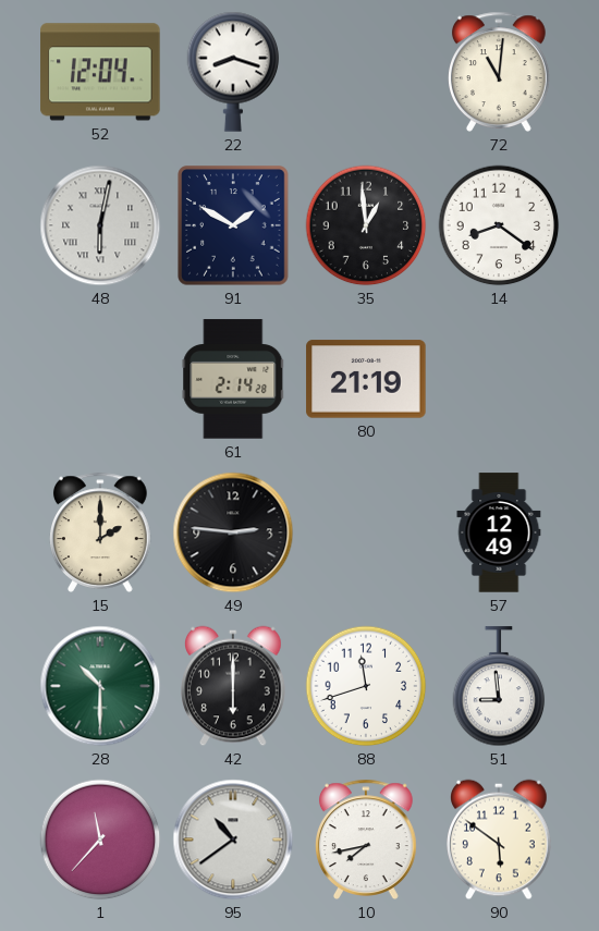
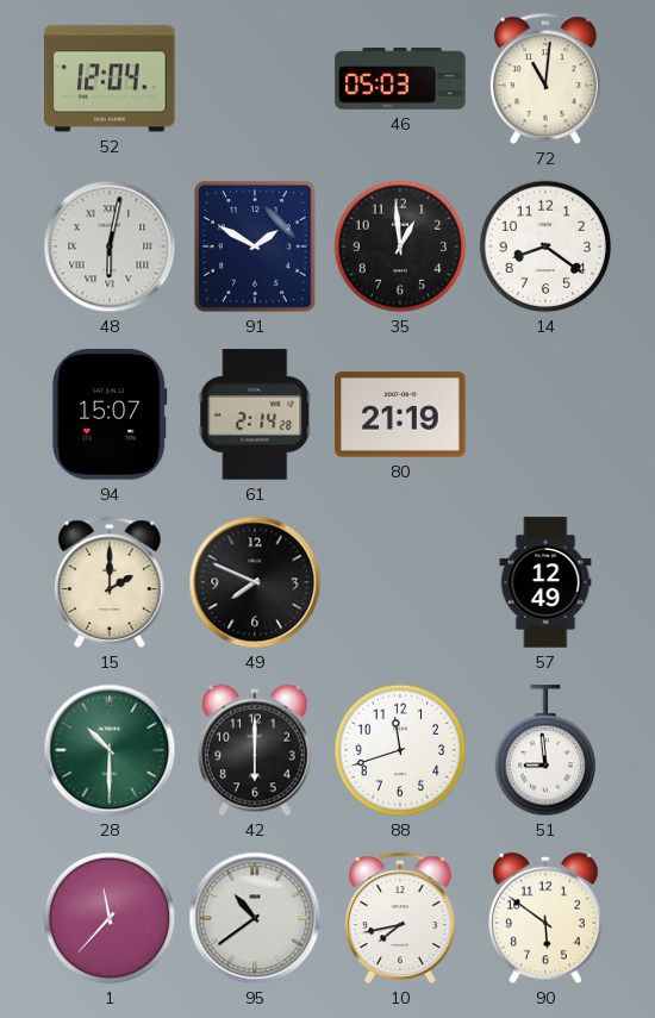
22: 8:18 -> none (233, 72)
46: none -> 05:03 (400, 79)
94: none -> 15:07 (110, 414)
49: 2:46 -> 7:49 (255, 582)
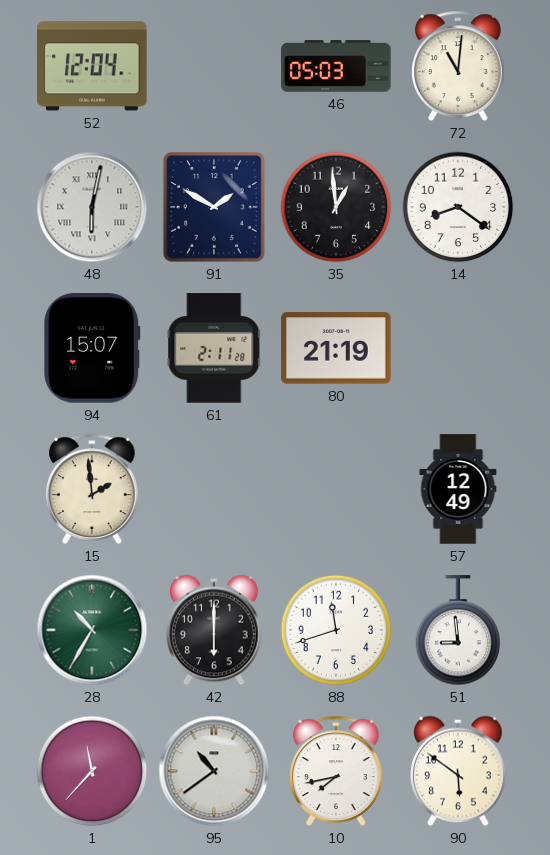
61: 2:14 -> 2:11 (214, 348)
15: 2:00 -> 1:59 (93, 489)
49: 7:49 -> none (255, 582)
28: 10:30 -> 10:35 (92, 630)
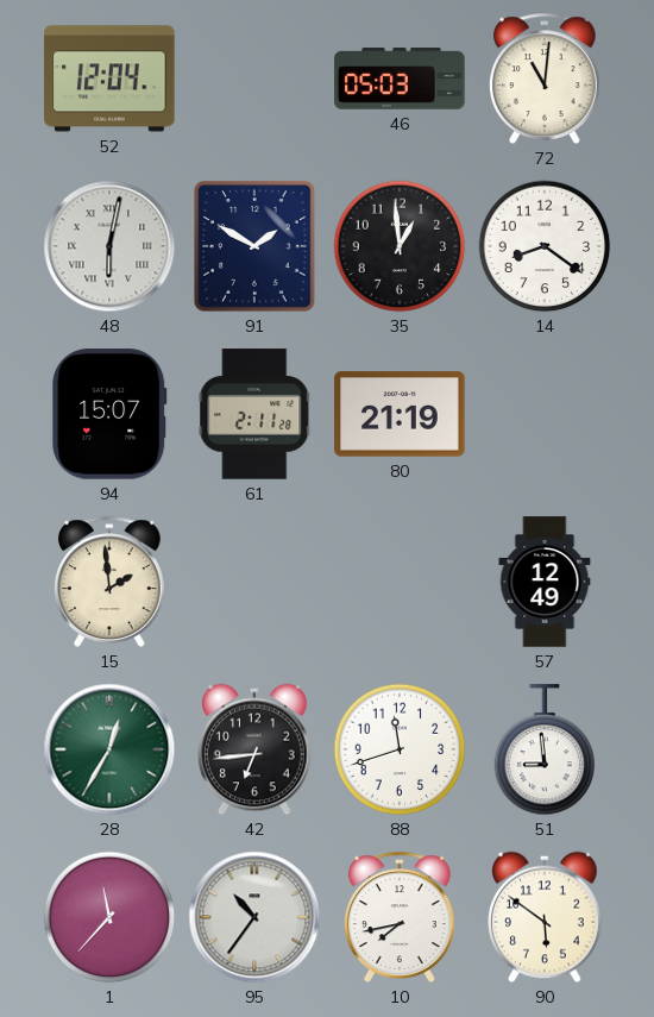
28: 10:35 -> 12:35 (109, 749)
42: 6:00 -> 6:44 (256, 749)
95: 10:39 -> 10:36 (254, 917)
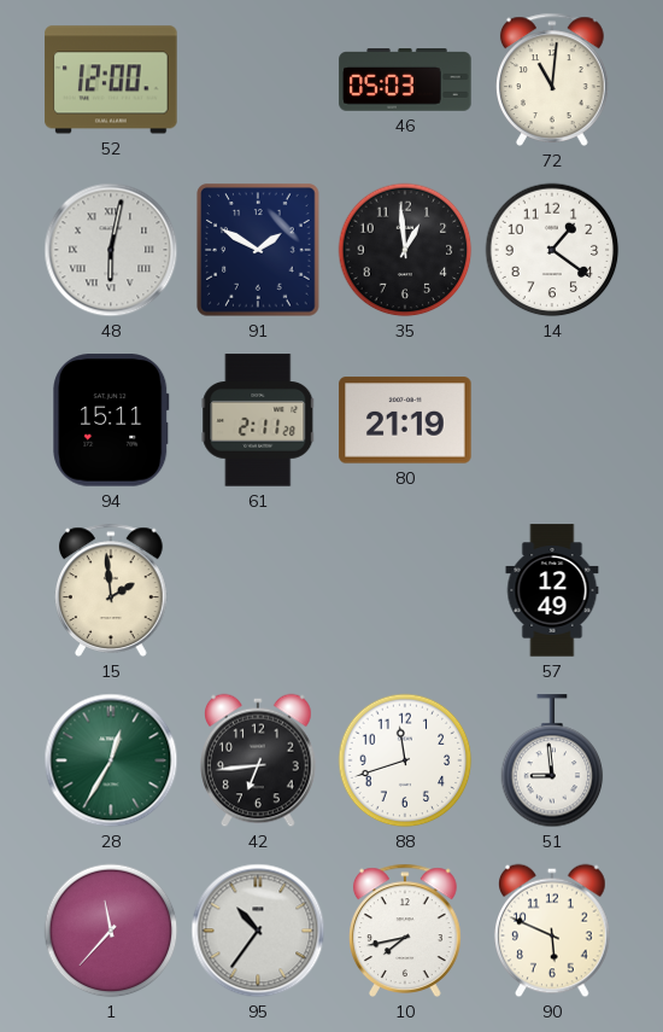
52: 12:04 -> 12:00 (111, 80)
14: 8:21 -> 1:21 (552, 250)
94: 15:07 -> 15:11 (111, 420)
90: 5:51 -> 5:49 (553, 931)
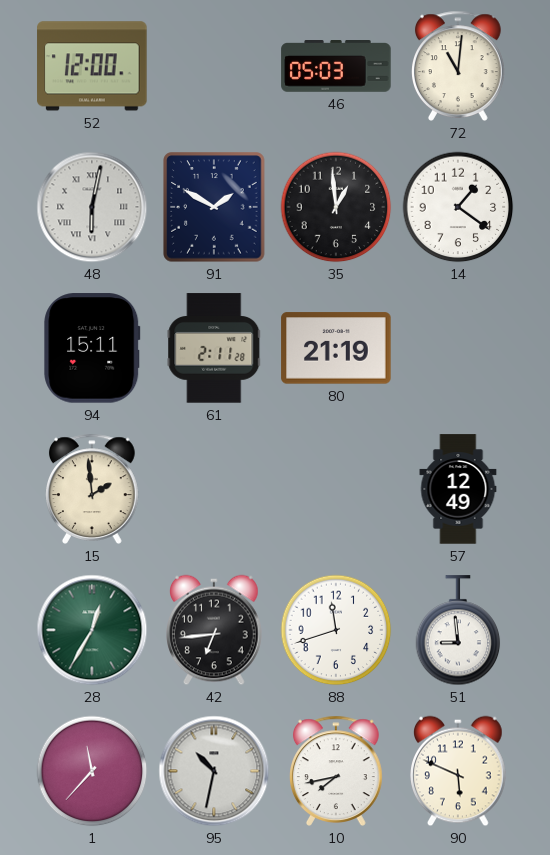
95: 10:36 -> 10:32 (214, 771)
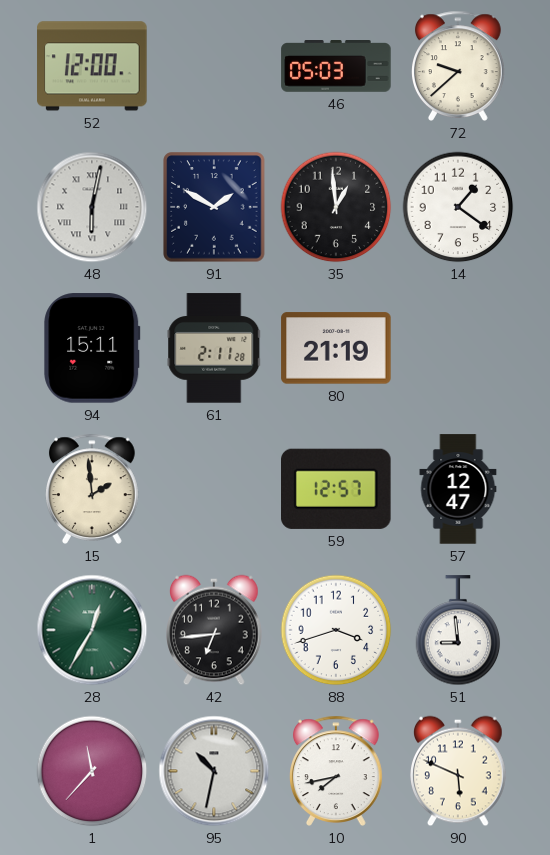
72: 11:01 -> 9:38 (459, 66)
59: none -> 12:57 (337, 489)
57: 12:49 -> 12:47 (458, 489)
88: 11:42 -> 3:42 (336, 630)
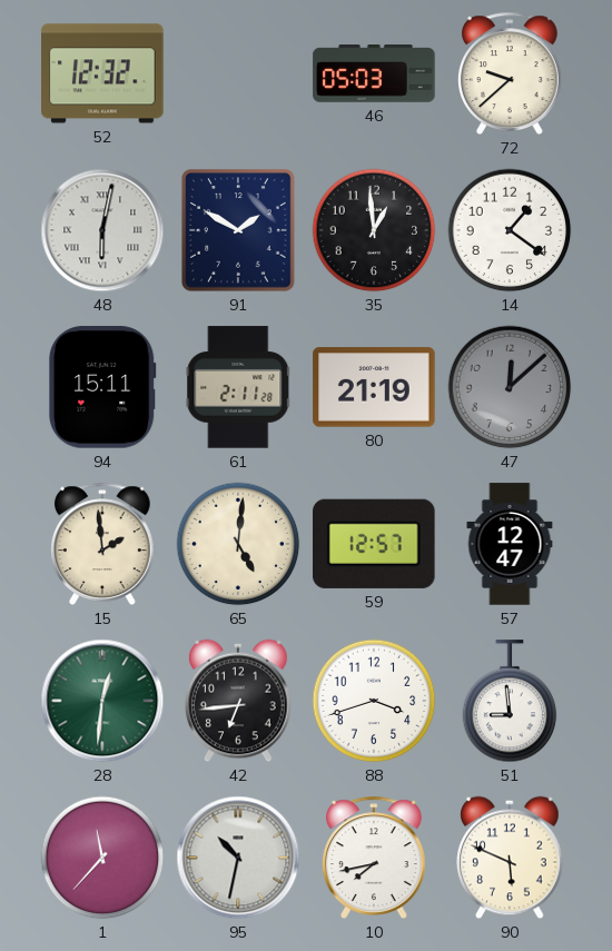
52: 12:00 -> 12:32 (102, 73)
47: none -> 12:08 (510, 387)
65: none -> 5:01 (238, 544)
28: 12:35 -> 12:31 (102, 701)
